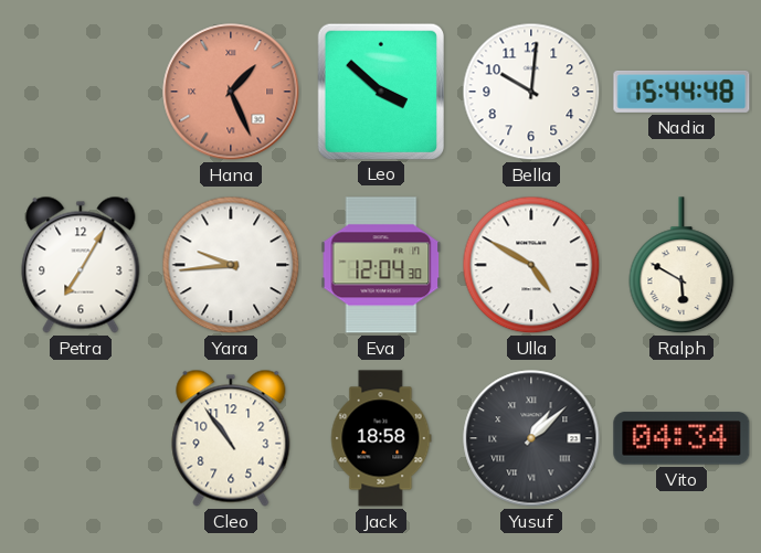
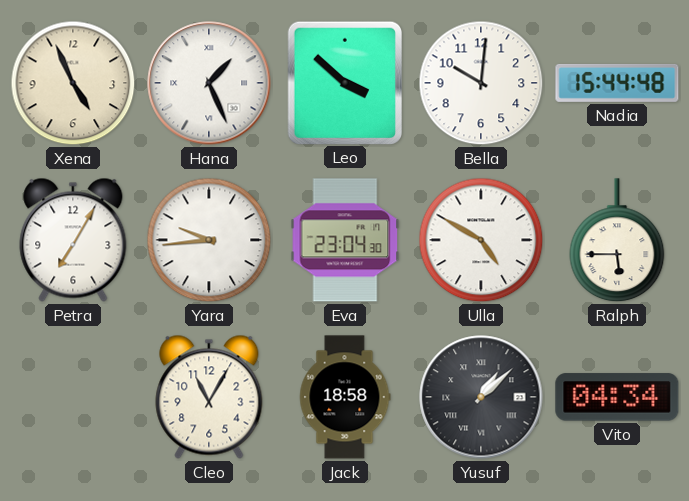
Xena: none -> 4:56 (73, 83)
Hana dial: salmon -> white (209, 83)
Eva: 12:04 -> 23:04 (345, 240)
Ralph: 5:50 -> 5:45 (617, 241)
Cleo: 10:54 -> 11:05 (209, 397)
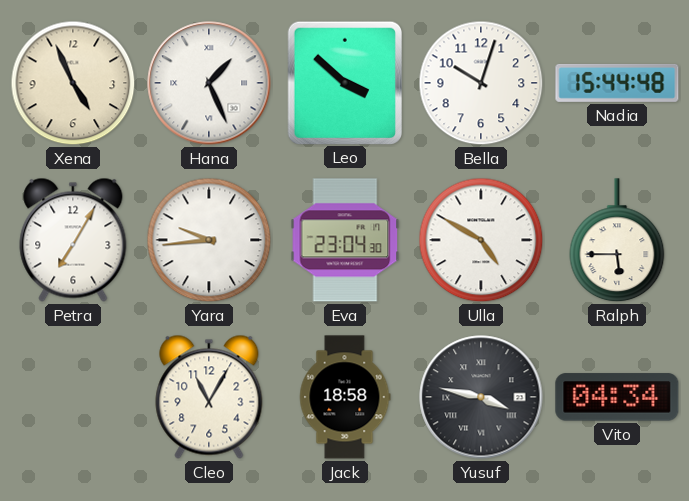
Bella: 10:01 -> 10:03 (481, 83)
Yusuf: 1:08 -> 3:47 (481, 397)
